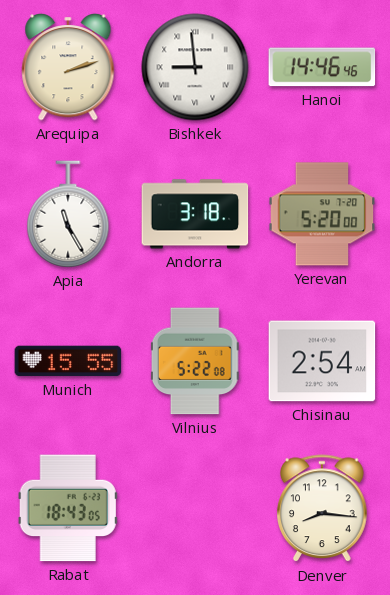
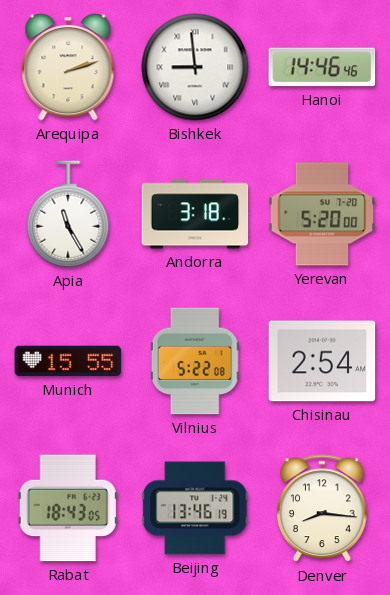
Beijing: none -> 13:46 (195, 508)
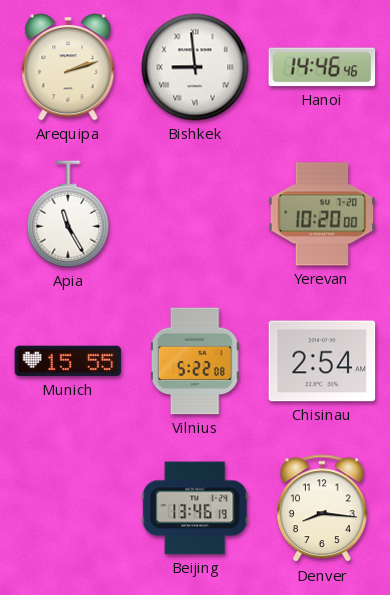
Andorra: 3:18 -> none (195, 214)
Yerevan: 5:20 -> 10:20 (322, 214)
Rabat: 18:43 -> none (68, 508)
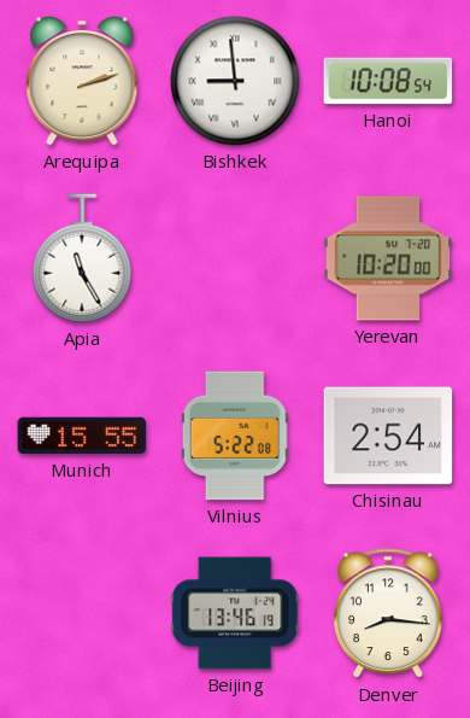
Hanoi: 14:46 -> 10:08 (388, 81)
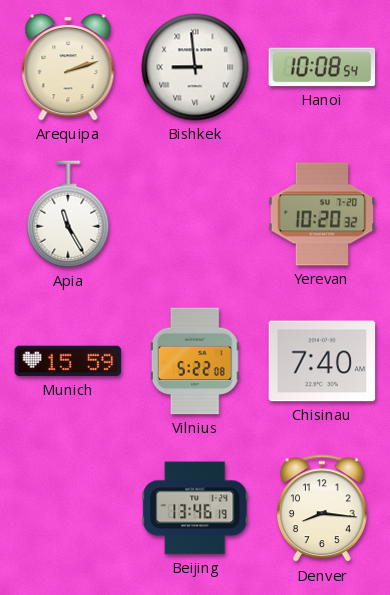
Yerevan: 10:20:00 -> 10:20:32 (322, 214)
Munich: 15:55 -> 15:59 (68, 361)
Chisinau: 2:54 -> 7:40 (322, 361)
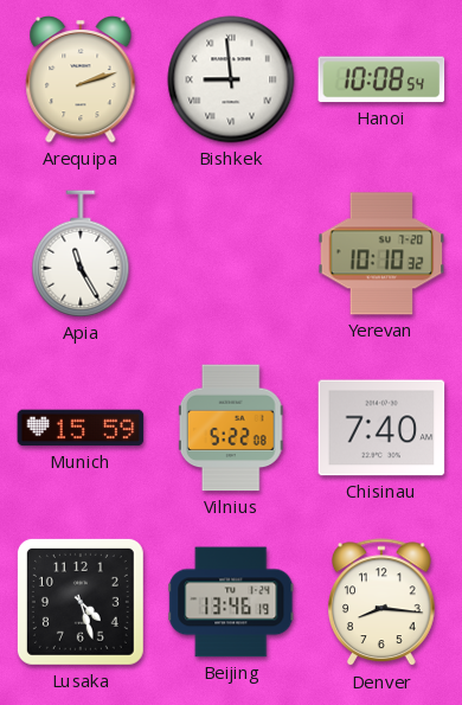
Yerevan: 10:20 -> 10:10 (381, 254)
Lusaka: none -> 4:27 (81, 602)
